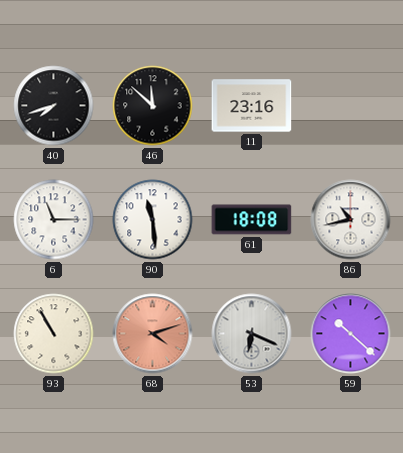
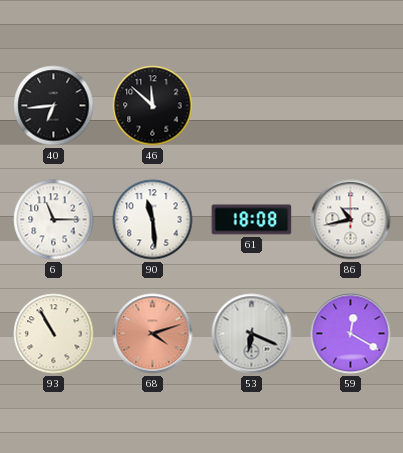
40: 7:42 -> 6:44 (54, 106)
11: 23:16 -> none (252, 106)
59: 10:22 -> 12:20 (351, 334)
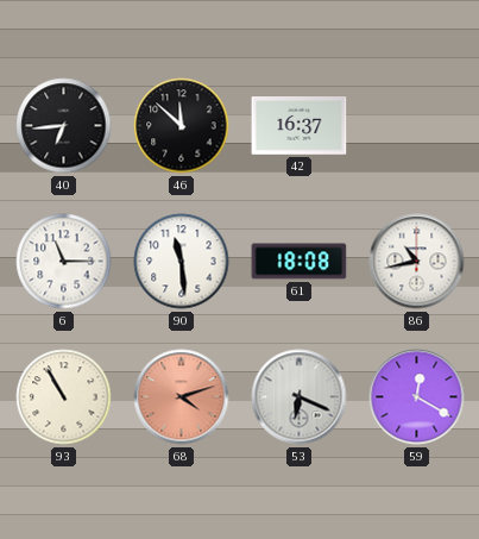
42: none -> 16:37 (300, 126)
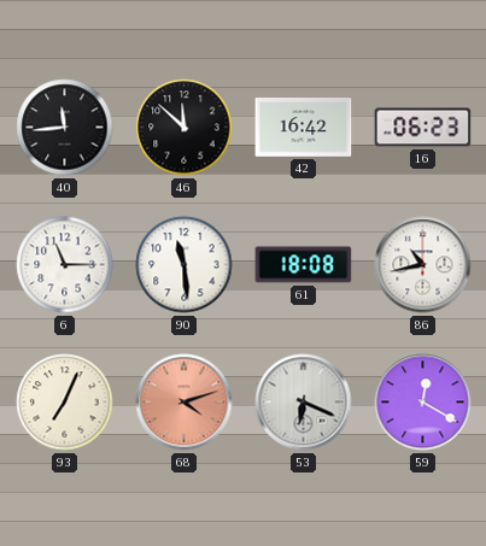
40: 6:44 -> 11:44 (65, 128)
42: 16:37 -> 16:42 (304, 128)
16: none -> 06:23 (423, 128)
93: 10:55 -> 7:04 (65, 403)
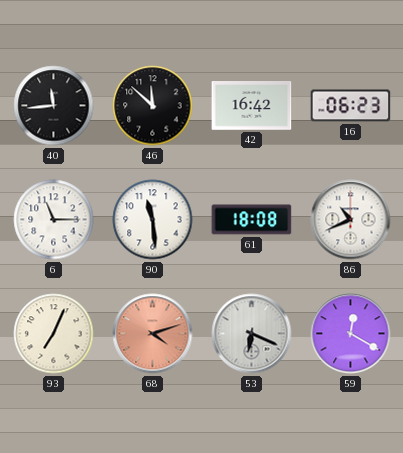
86: 10:43 -> 10:41 (351, 220)
